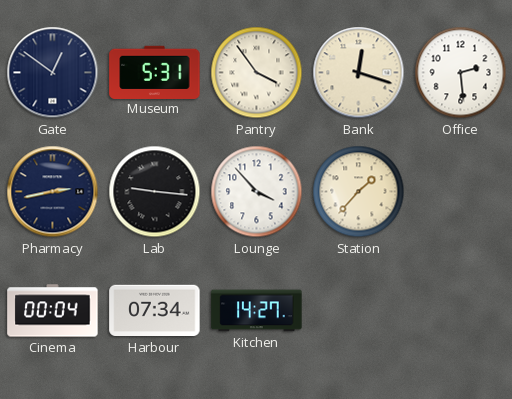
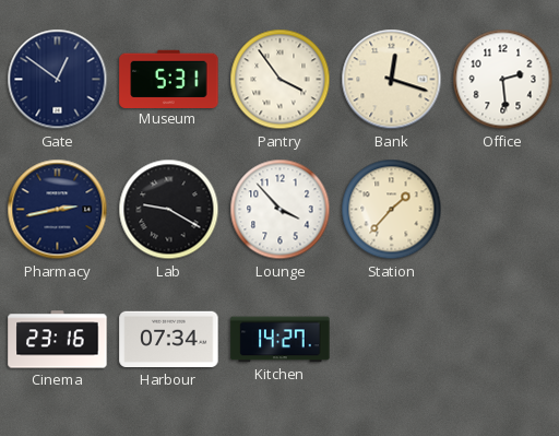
Lab: 9:16 -> 9:20 (169, 210)
Cinema: 00:04 -> 23:16 (58, 340)
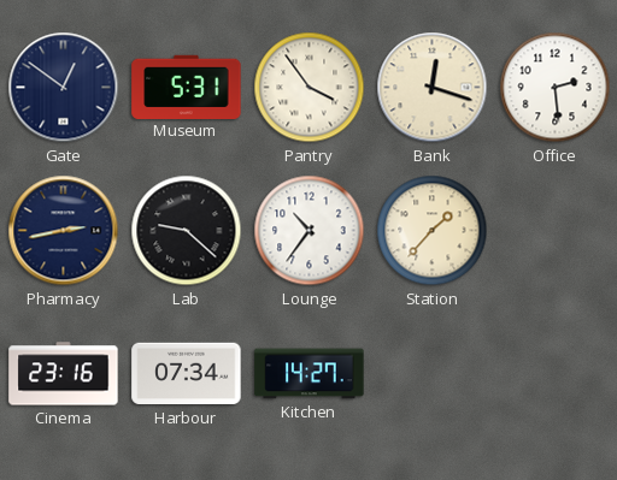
Lab: 9:20 -> 9:22 (187, 231)
Lounge: 3:53 -> 10:36 (310, 231)
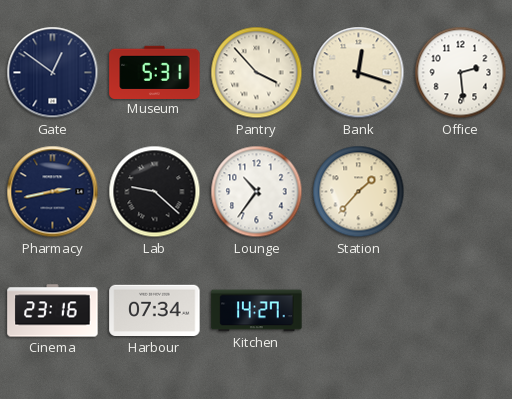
Pantry: 3:54 -> 3:53 (257, 73)
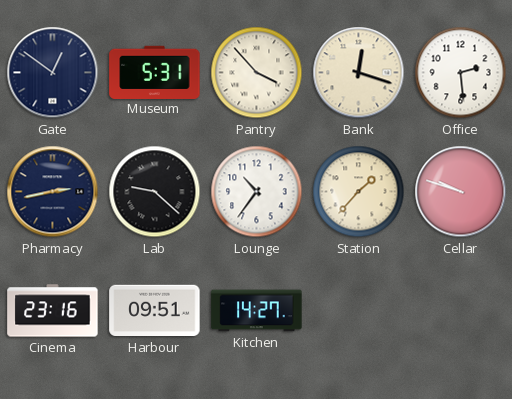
Cellar: none -> 9:48 (461, 192)
Harbour: 07:34 -> 09:51 (155, 311)
